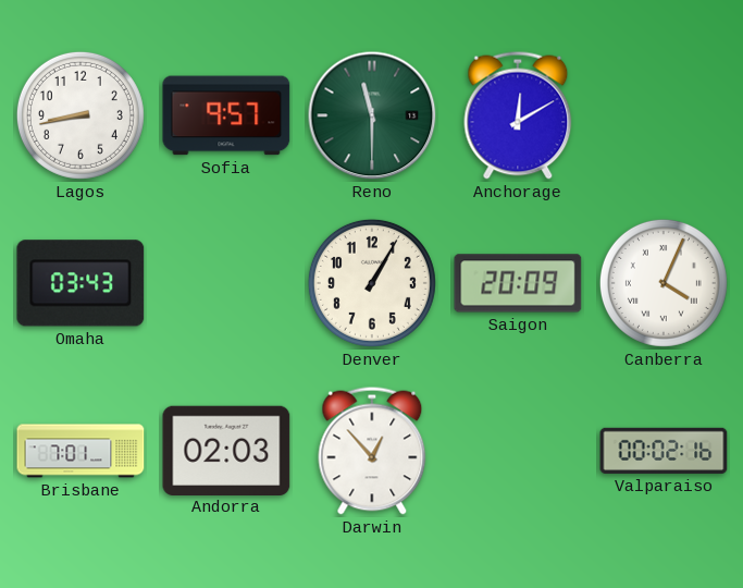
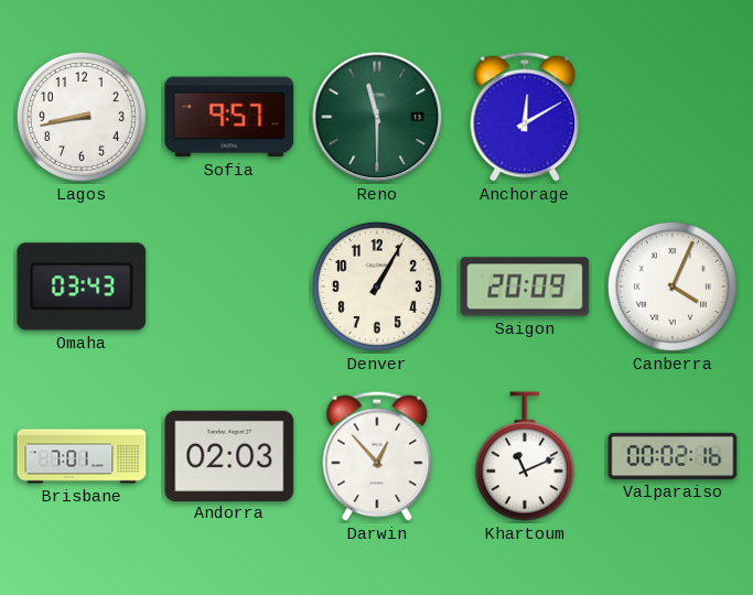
Khartoum: none -> 11:11 (525, 456)
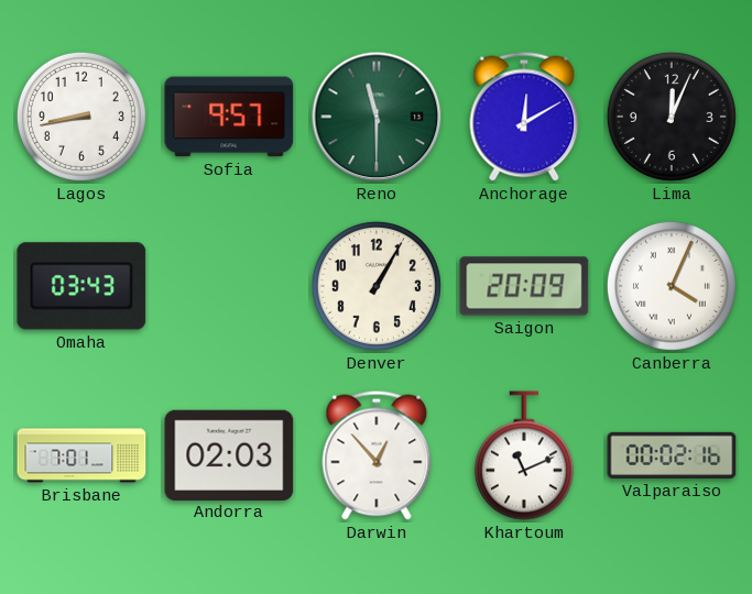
Lima: none -> 12:04 (672, 117)
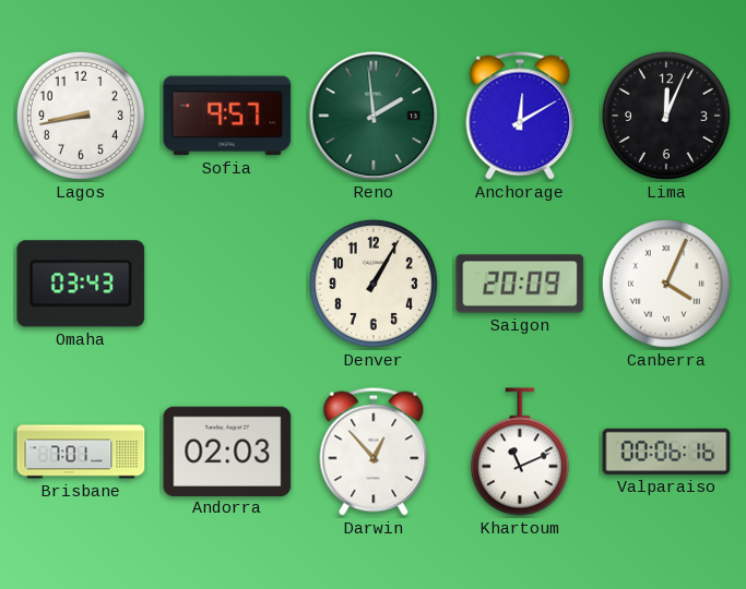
Reno: 11:30 -> 1:59 (374, 116)
Valparaiso: 00:02 -> 00:06 (666, 452)
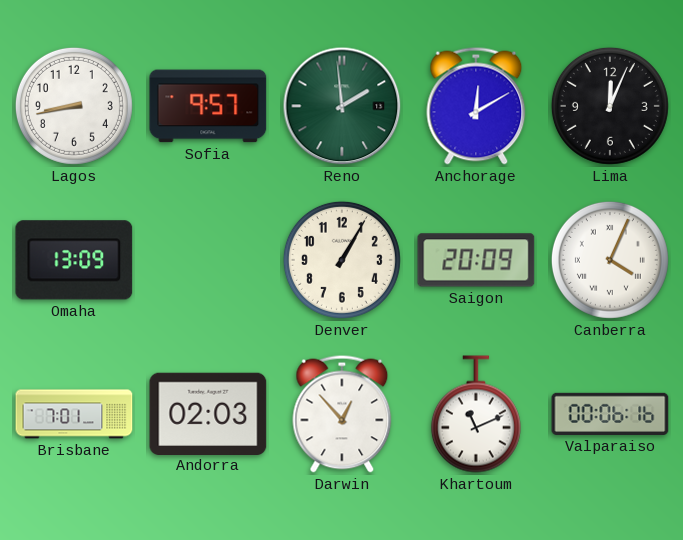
Omaha: 03:43 -> 13:09 (74, 260)
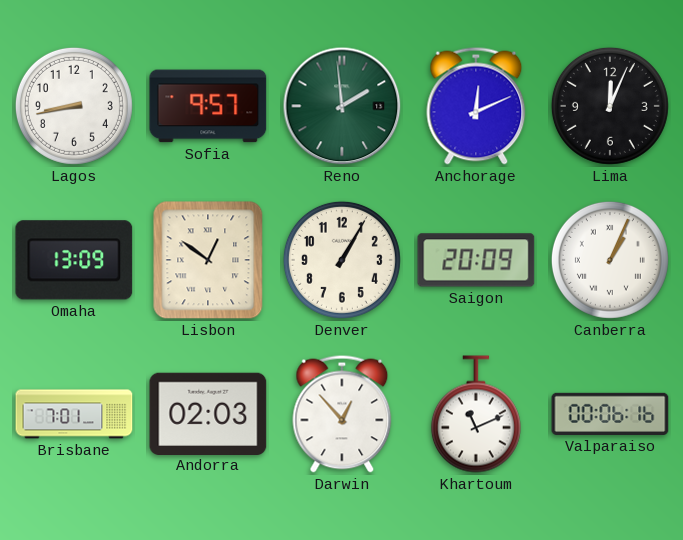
Anchorage: 12:10 -> 12:11 (476, 106)
Lisbon: none -> 12:51 (208, 260)
Canberra: 4:04 -> 1:04 (610, 260)
